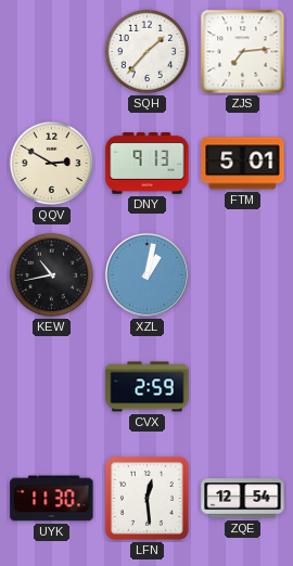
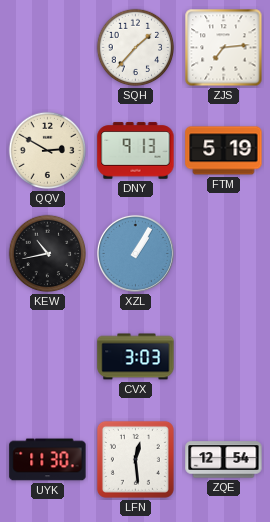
FTM: 5:01 -> 5:19 (224, 151)
XZL: 1:02 -> 1:05 (135, 253)
CVX: 2:59 -> 3:03 (136, 357)
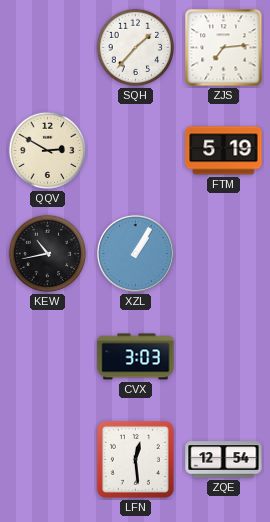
DNY: 9:13 -> none (136, 151)
UYK: 11:30 -> none (48, 460)
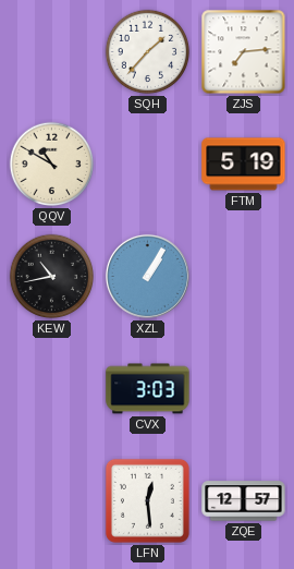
QQV: 2:50 -> 10:50 (52, 165)
ZQE: 12:54 -> 12:57 (244, 501)
